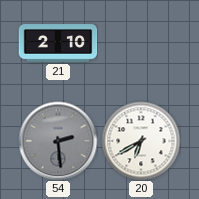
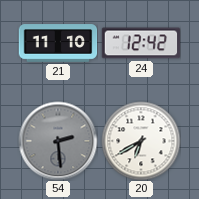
21: 2:10 -> 11:10 (58, 43)
24: none -> 12:42 (141, 43)
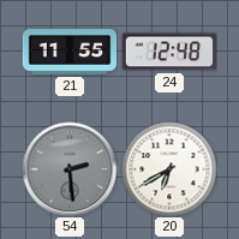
21: 11:10 -> 11:55 (70, 52)
24: 12:42 -> 12:48 (169, 52)
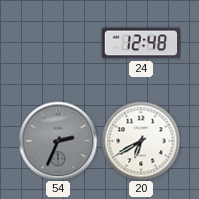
21: 11:55 -> none (70, 52)
54: 2:29 -> 2:34 (58, 141)
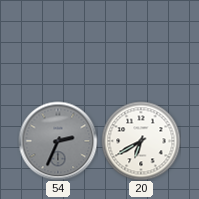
24: 12:48 -> none (141, 43)
